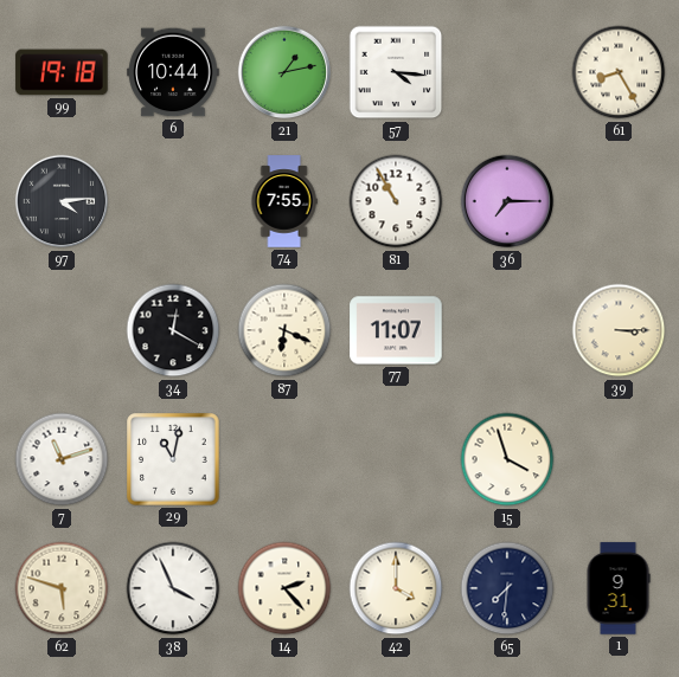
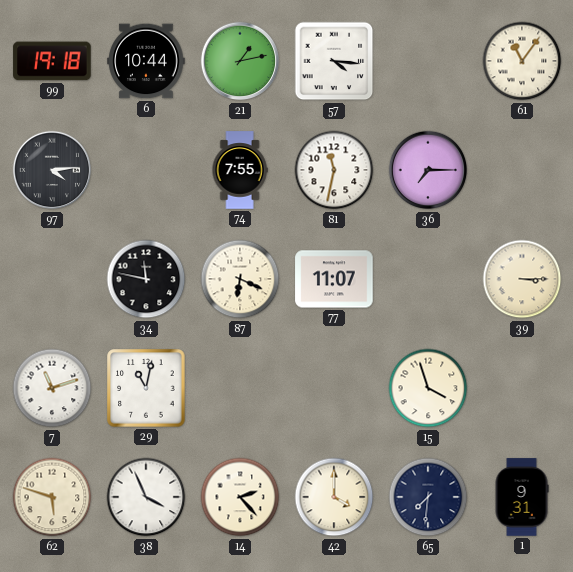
61: 8:25 -> 11:06 (522, 61)
81: 10:55 -> 11:32 (334, 170)
34: 12:20 -> 11:47 (146, 279)
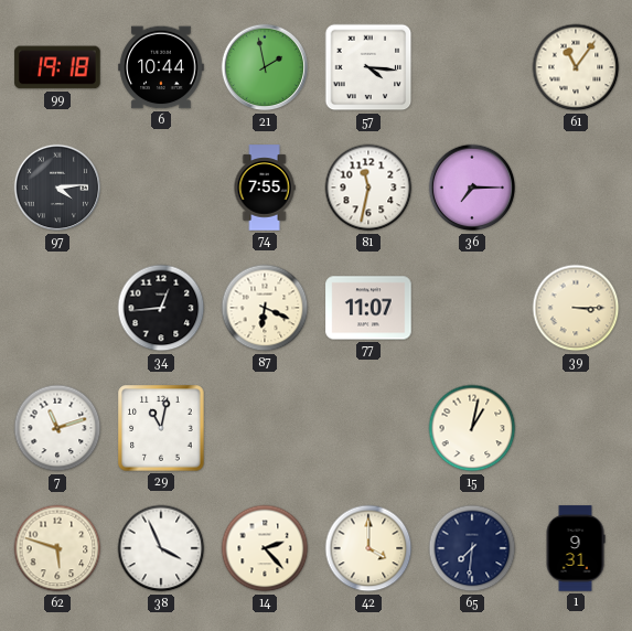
21: 1:13 -> 1:58 (265, 67)
34: 11:47 -> 12:44 (161, 308)
15: 3:57 -> 1:02 (472, 428)
